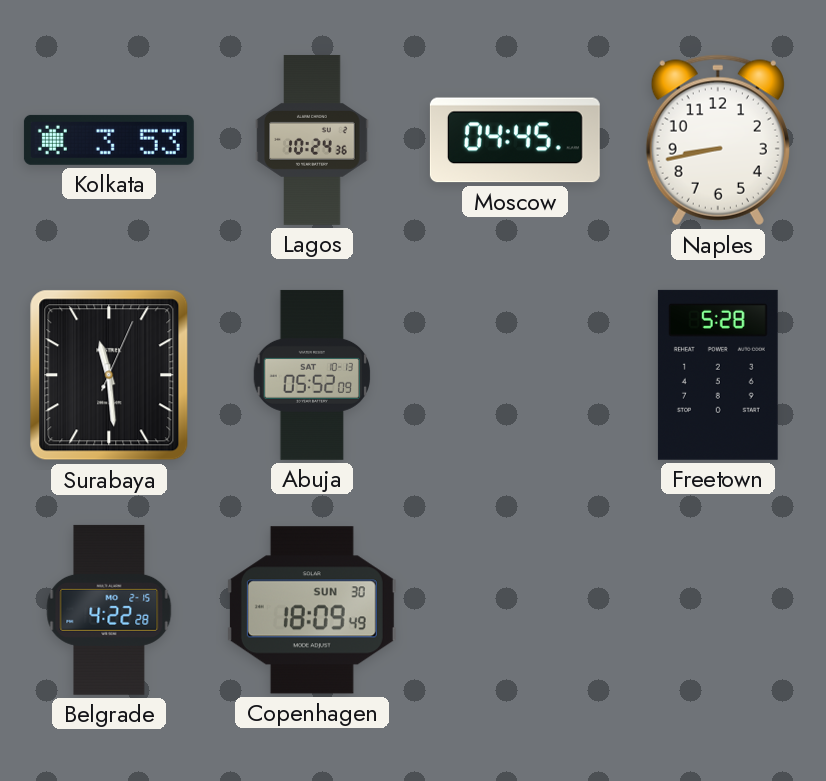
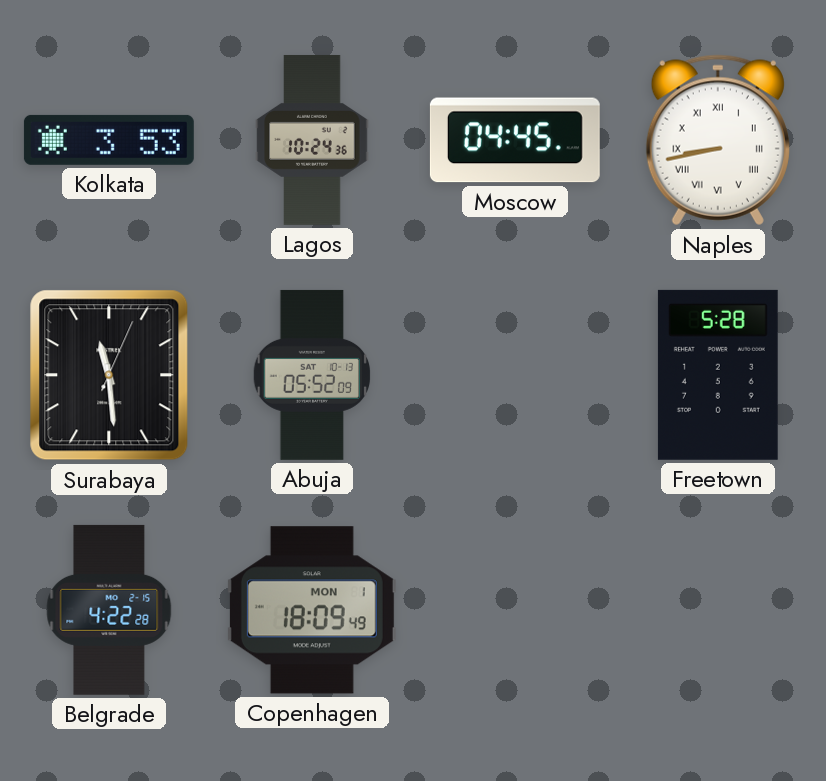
Naples numerals: Arabic -> Roman (718, 140)
Copenhagen date: SUN 30 -> MON 1 (312, 610)
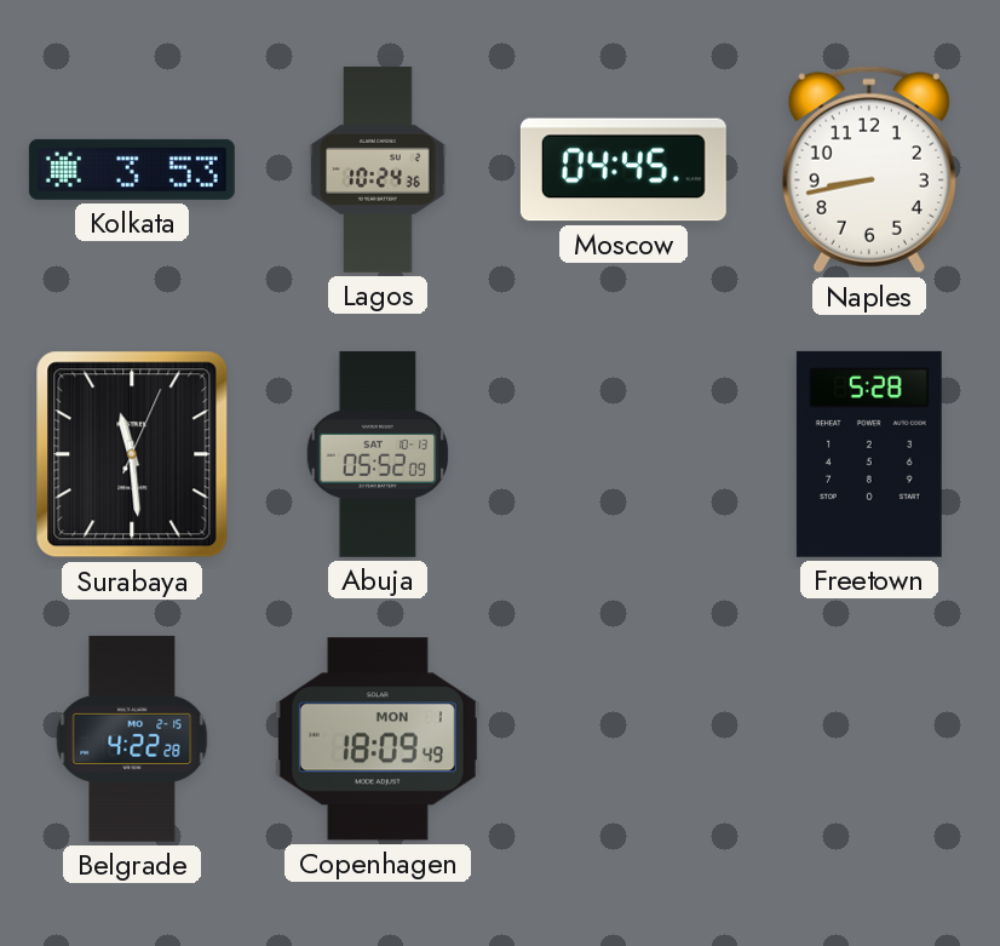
Naples numerals: Roman -> Arabic (869, 170)
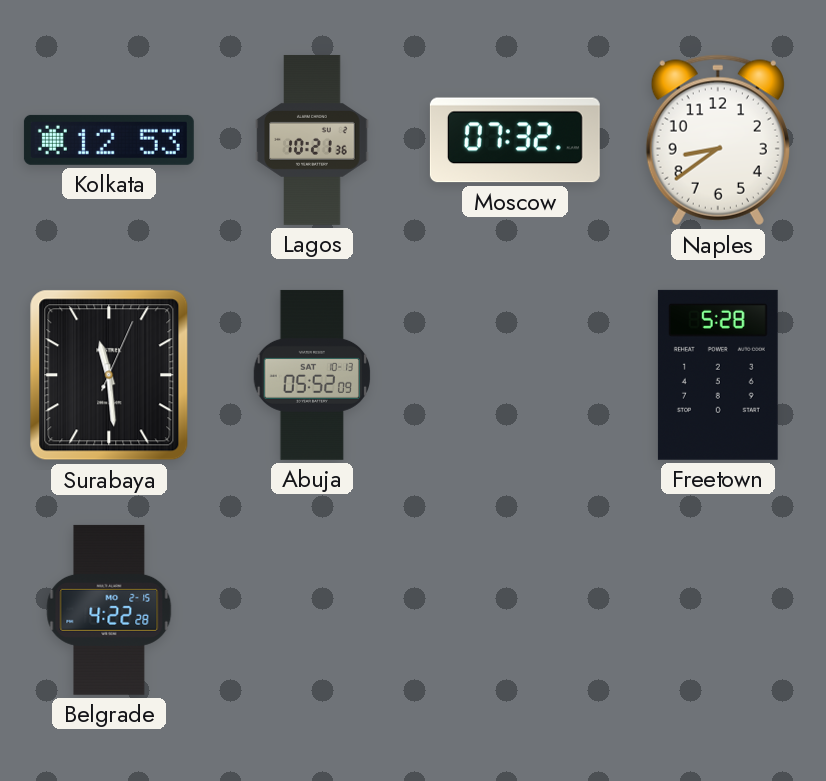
Kolkata: 3:53 -> 12:53 (109, 140)
Lagos: 10:24 -> 10:21 (312, 140)
Moscow: 04:45 -> 07:32 (515, 140)
Naples: 8:43 -> 8:39 (718, 140)
Copenhagen: 18:09 -> none (378, 739)
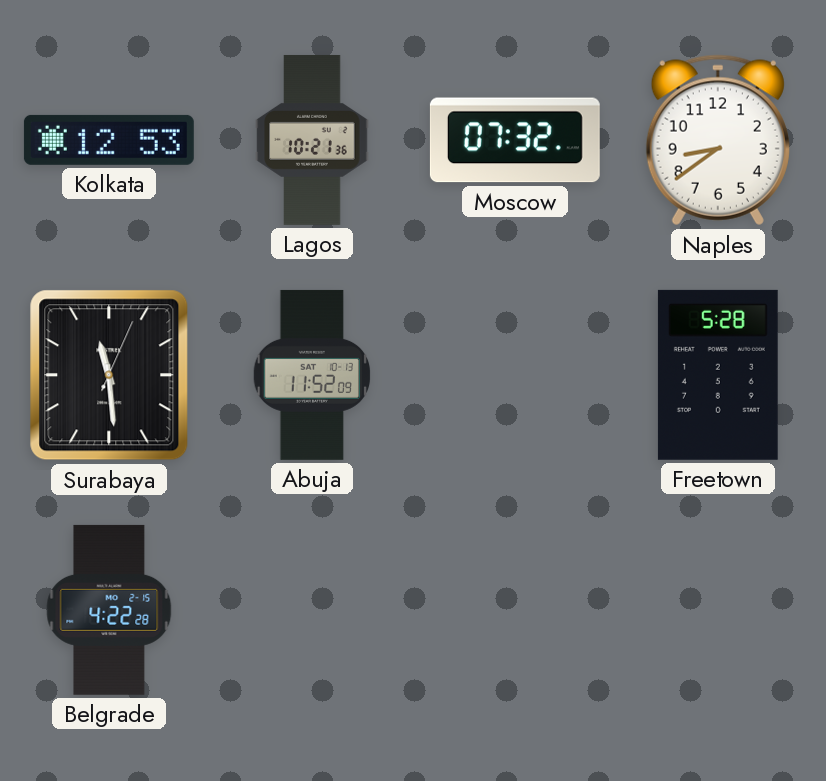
Abuja: 05:52 -> 11:52 (312, 375)
